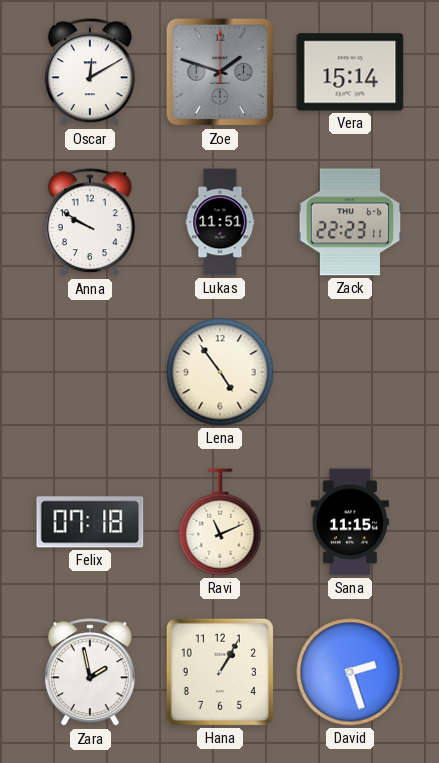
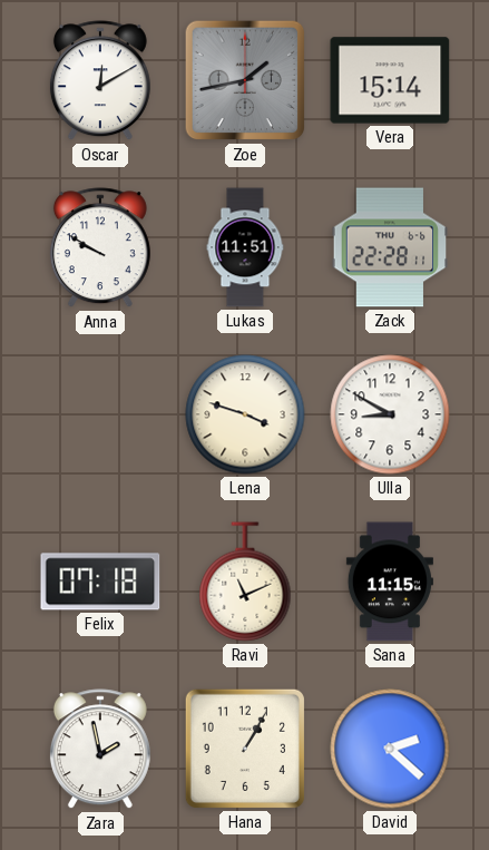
Zoe: 1:48 -> 1:43 (245, 80)
Zack: 22:23 -> 22:28 (390, 247)
Lena: 4:54 -> 3:48 (245, 414)
Ulla: none -> 8:50 (390, 414)
David: 2:27 -> 2:22 (390, 749)
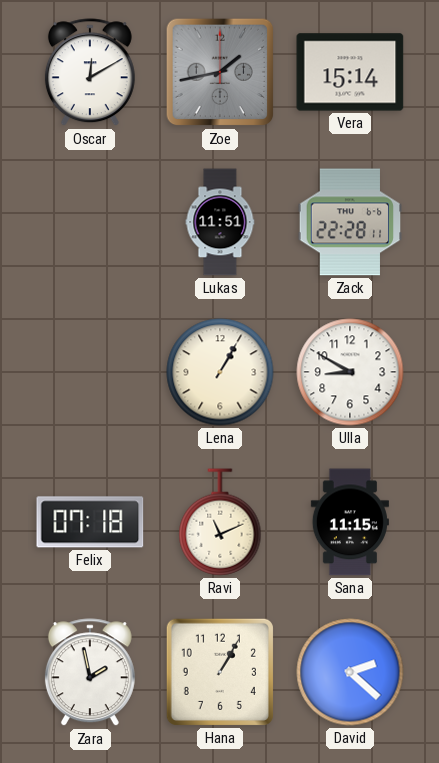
Anna: 9:50 -> none (100, 248)
Lena: 3:48 -> 1:05 (220, 372)
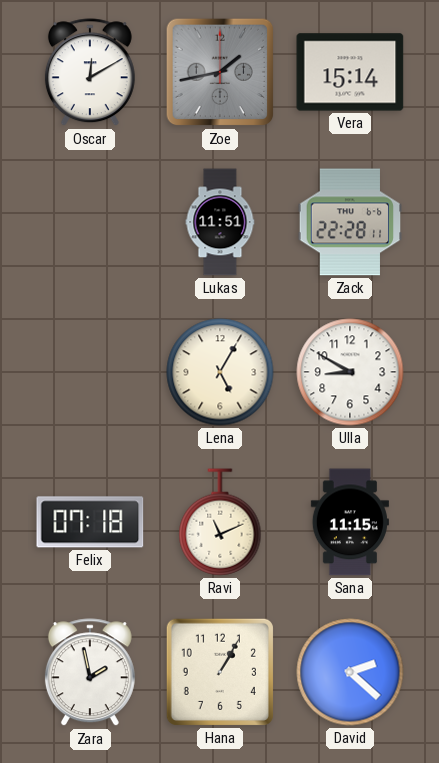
Lena: 1:05 -> 5:05 (220, 372)
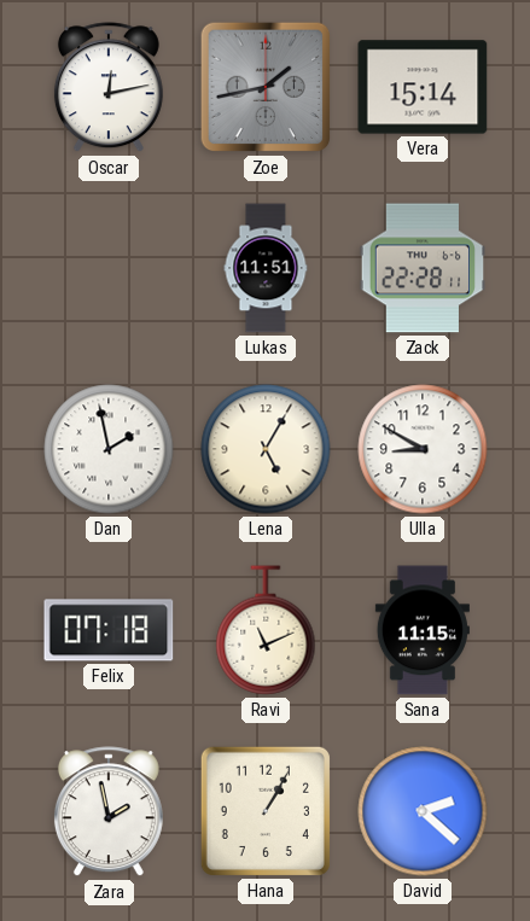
Oscar: 12:10 -> 12:13 (109, 88)
Dan: none -> 1:58 (109, 449)
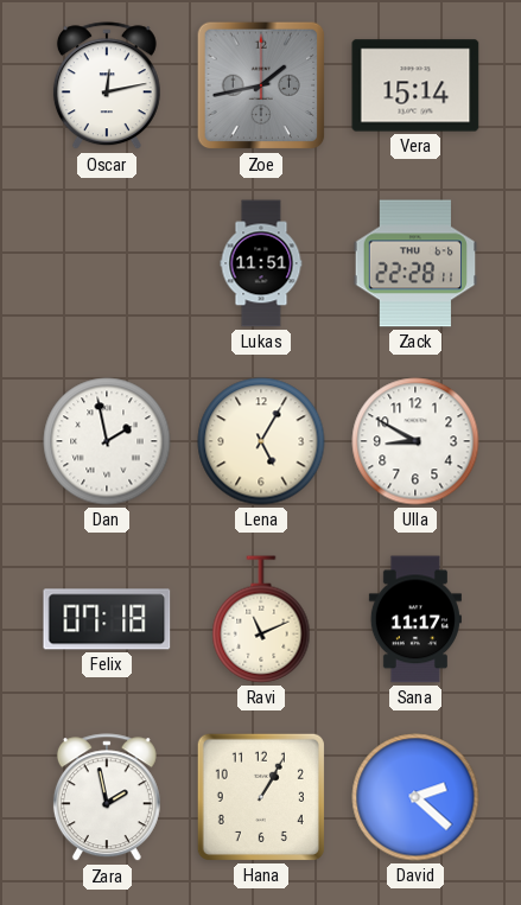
Sana: 11:15 -> 11:17 (415, 619)
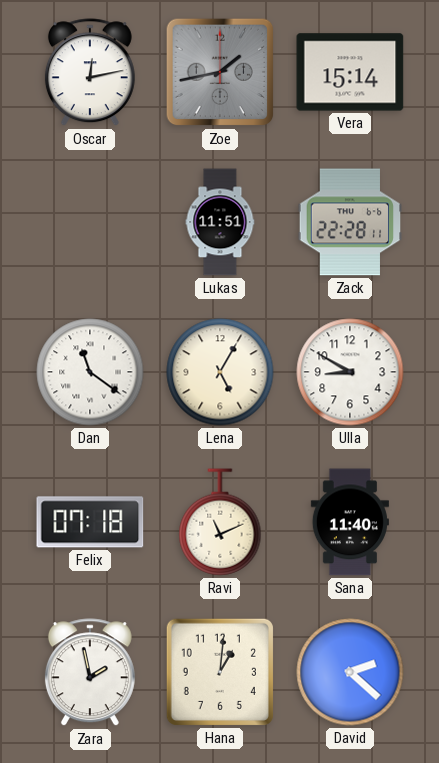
Dan: 1:58 -> 11:21 (90, 372)
Sana: 11:17 -> 11:40 (350, 522)
Hana: 1:05 -> 1:01 (220, 672)
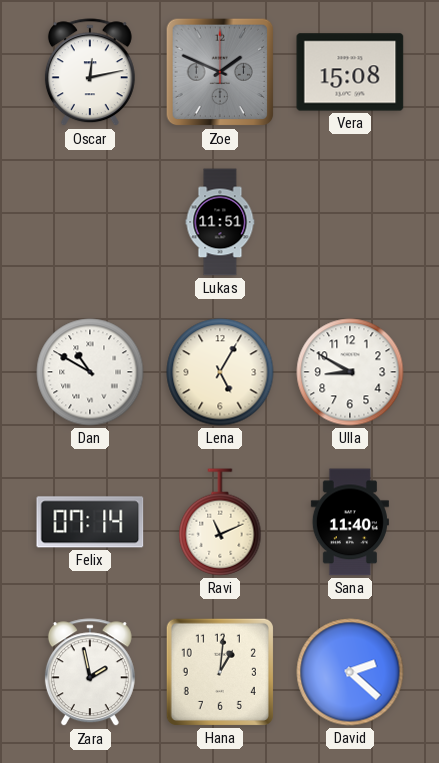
Zoe: 1:43 -> 1:49 (220, 72)
Vera: 15:14 -> 15:08 (350, 72)
Zack: 22:28 -> none (350, 222)
Dan: 11:21 -> 10:50 (90, 372)
Felix: 07:18 -> 07:14 (90, 522)
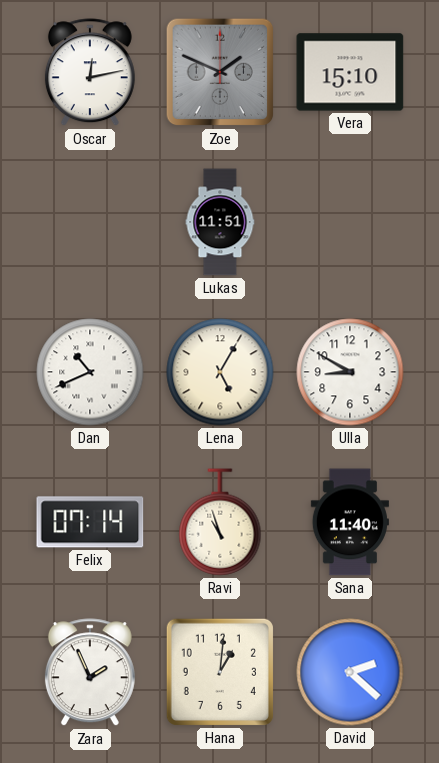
Vera: 15:08 -> 15:10 (350, 72)
Dan: 10:50 -> 10:41 (90, 372)
Ravi: 11:11 -> 10:57 (220, 522)
Zara: 1:58 -> 1:56 (90, 673)
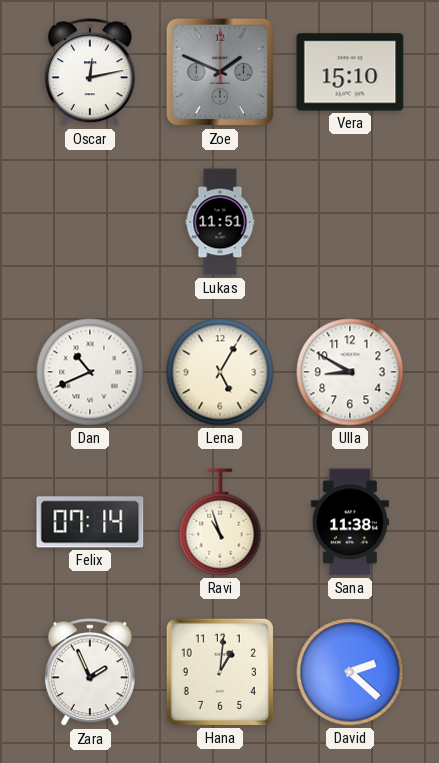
Sana: 11:40 -> 11:38 (350, 522)
